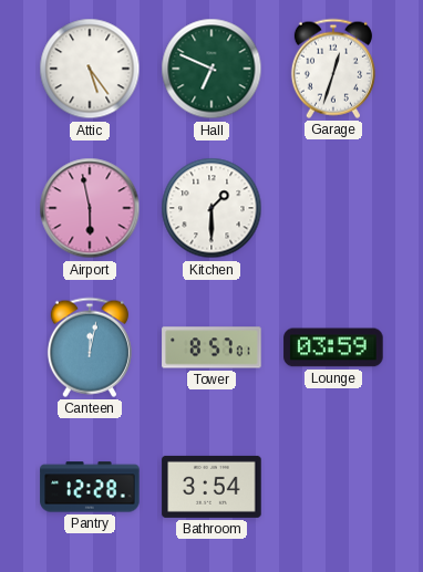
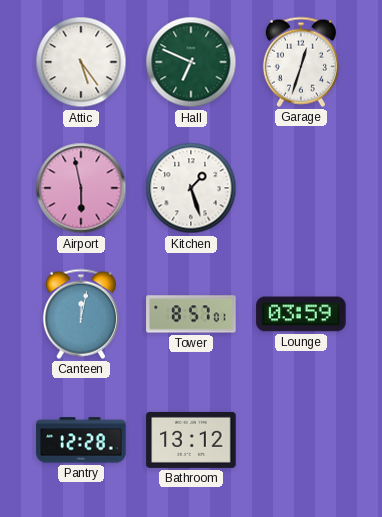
Kitchen: 1:30 -> 1:27 (191, 188)
Bathroom: 3:54 -> 13:12 (191, 440)
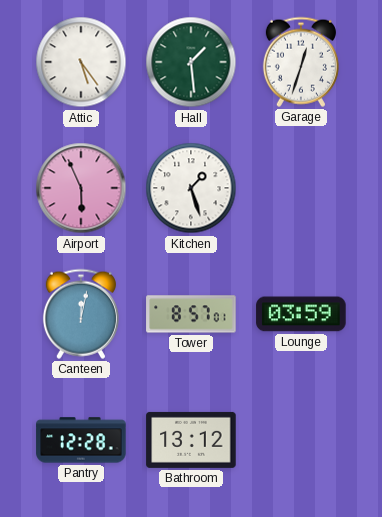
Hall: 6:49 -> 1:29 (191, 62)
Airport: 5:58 -> 5:56 (81, 188)
